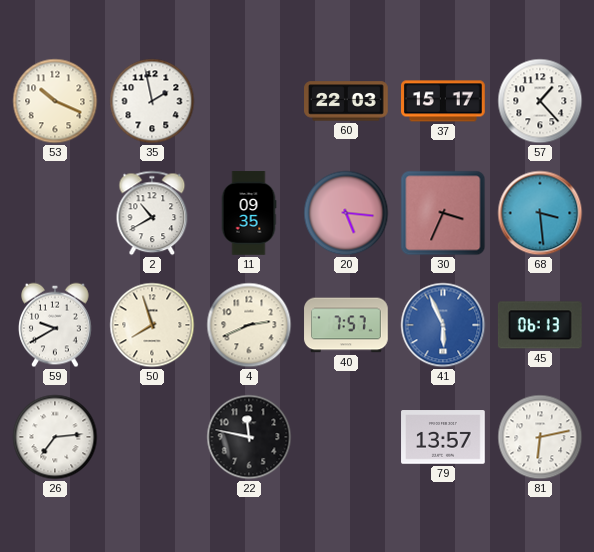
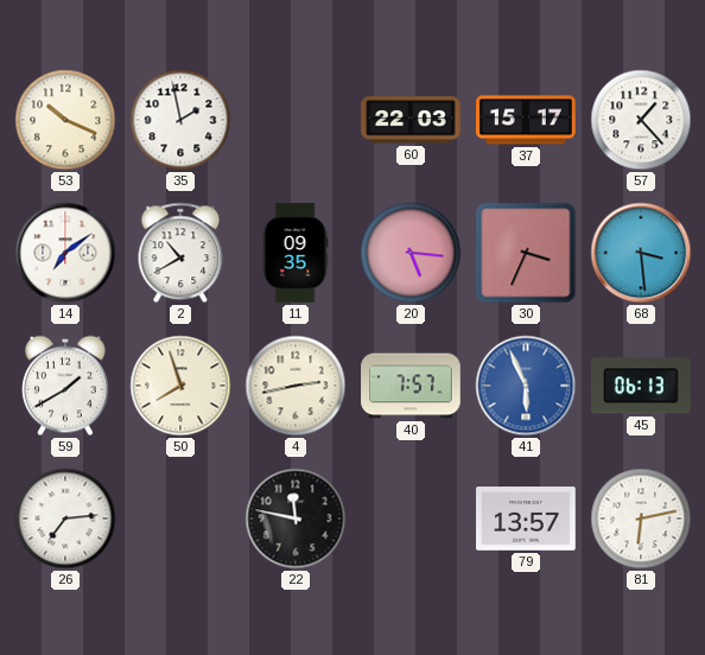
14: none -> 7:09 (65, 253)
59: 9:40 -> 1:40 (66, 386)
4: 2:41 -> 2:43 (296, 386)
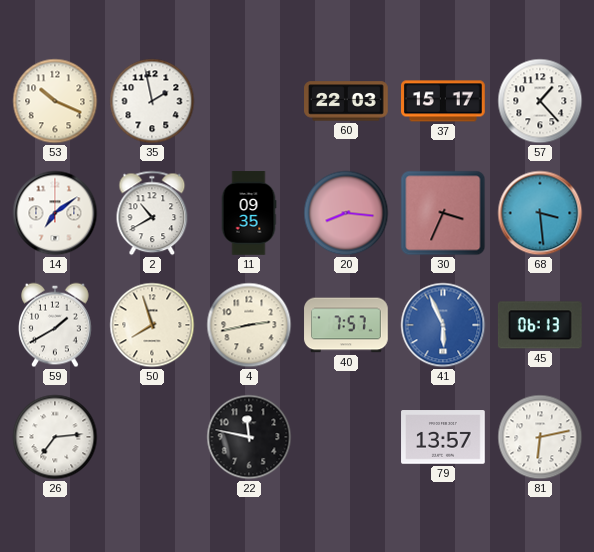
20: 5:16 -> 8:16 (346, 213)
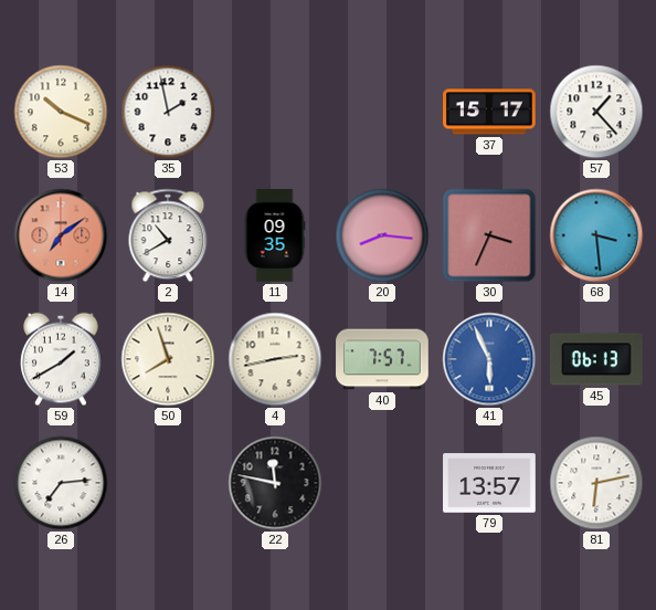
60: 22:03 -> none (346, 101)
14 dial: white -> salmon (61, 235)
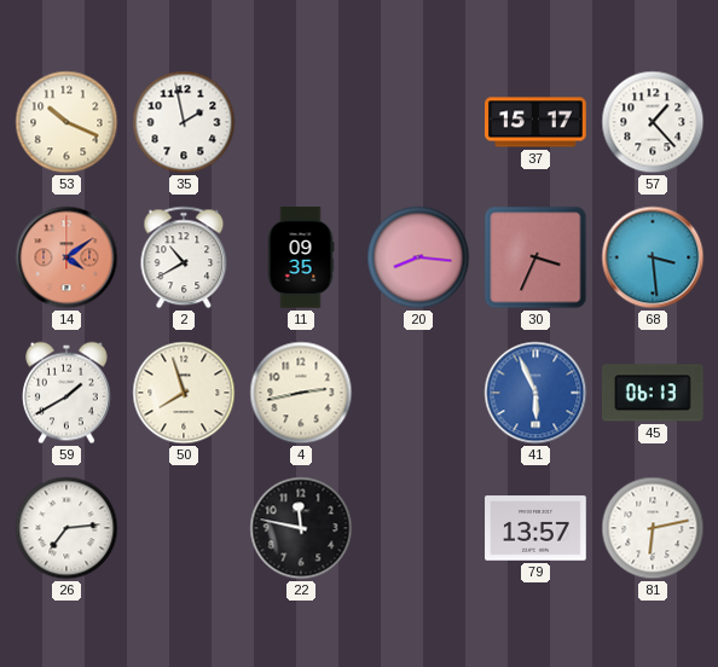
14: 7:09 -> 4:09 (66, 257)
40: 7:57 -> none (382, 359)
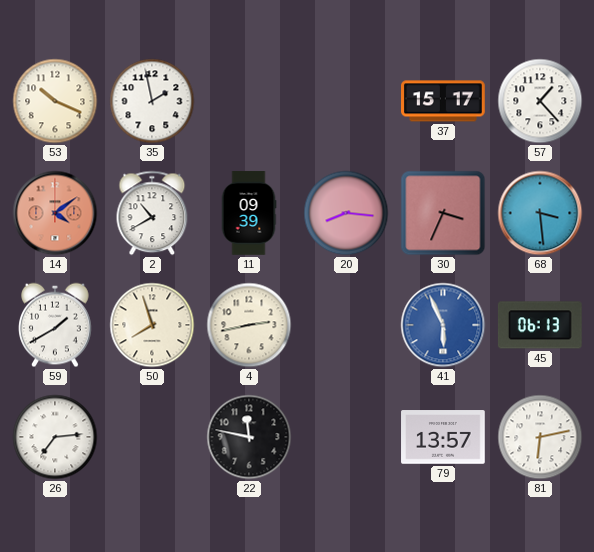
11: 09:35 -> 09:39 (249, 213)
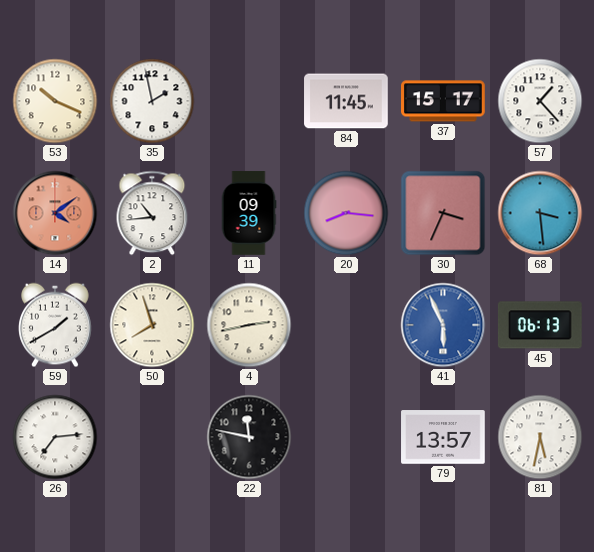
84: none -> 11:45 (346, 101)
2: 10:40 -> 10:44 (152, 213)
81: 6:13 -> 5:32 (540, 437)
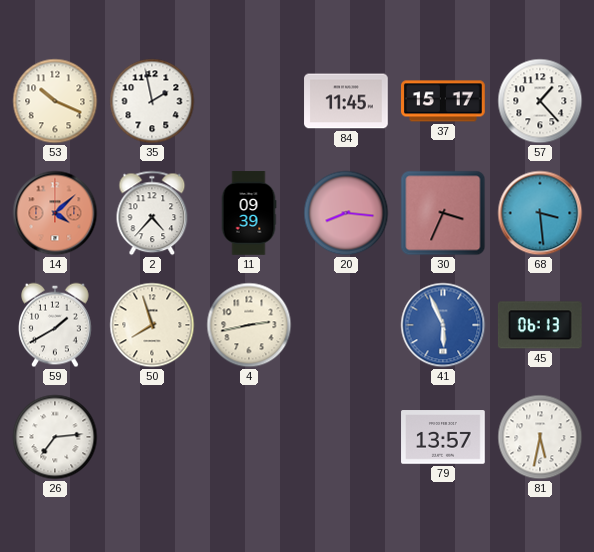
14: 4:09 -> 4:08 (55, 213)
2: 10:44 -> 4:37 (152, 213)
22: 11:47 -> none (249, 437)
